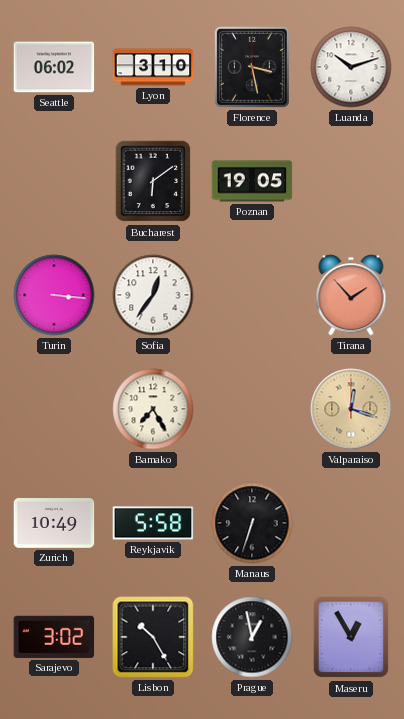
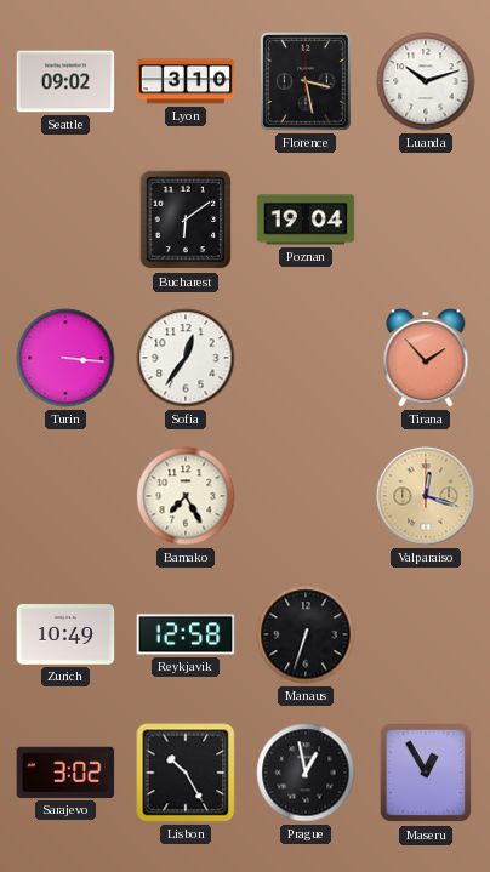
Seattle: 06:02 -> 09:02 (65, 81)
Poznan: 19:05 -> 19:04 (306, 220)
Reykjavik: 5:58 -> 12:58 (186, 634)
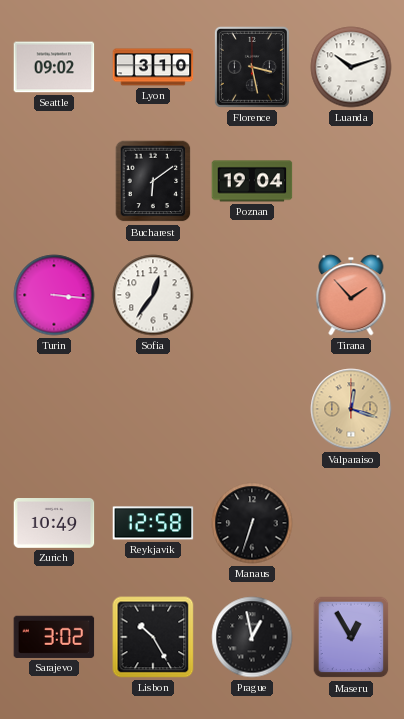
Bamako: 7:25 -> none (186, 496)
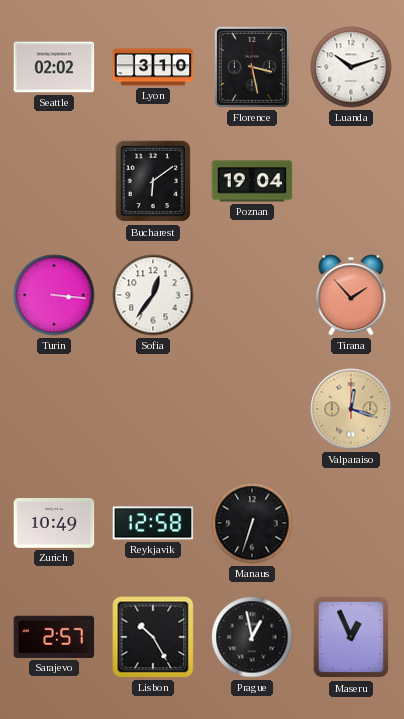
Seattle: 09:02 -> 02:02 (54, 67)
Sarajevo: 3:02 -> 2:57 (54, 637)
Maseru: 12:55 -> 12:56 (351, 637)
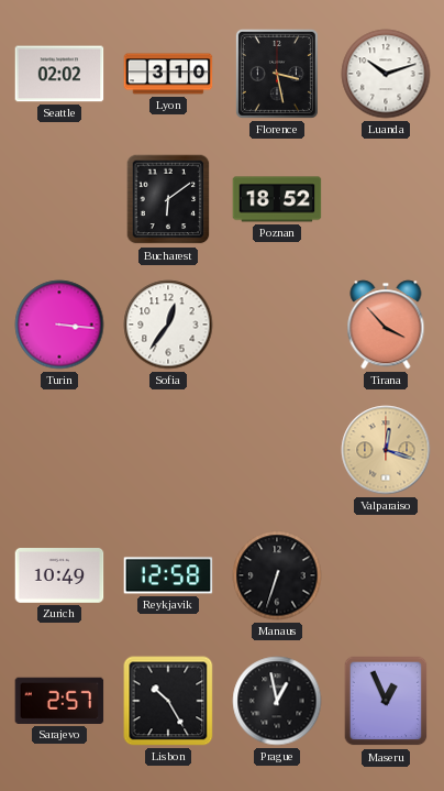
Poznan: 19:04 -> 18:52 (277, 199)
Tirana: 1:53 -> 3:53 (386, 325)
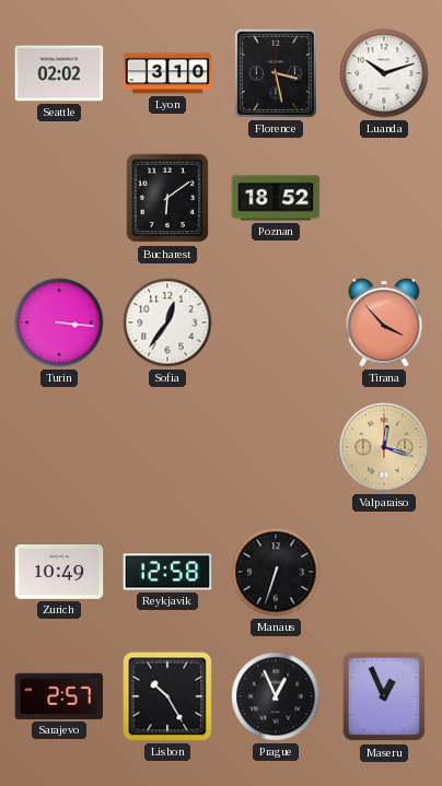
Prague: 12:58 -> 12:56 (276, 696)
